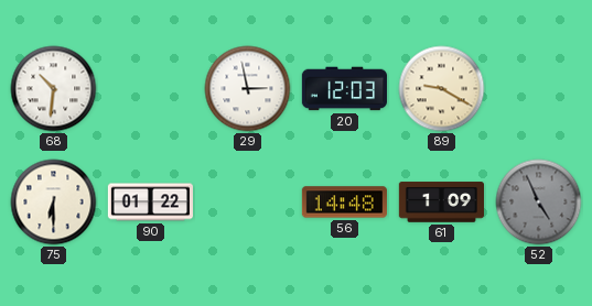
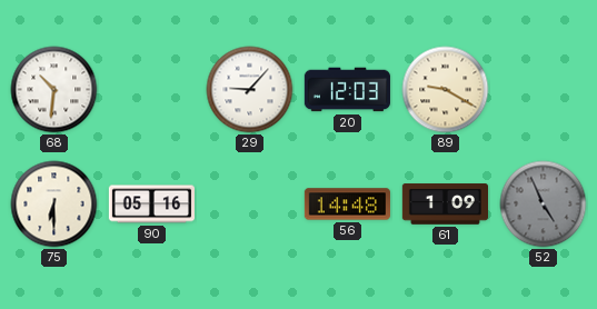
29: 2:58 -> 9:07 (250, 90)
90: 01:22 -> 05:16 (151, 205)
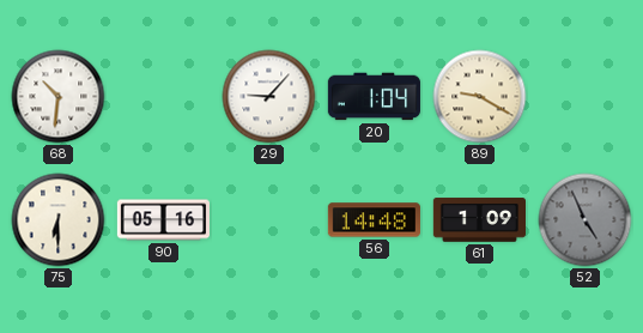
20: 12:03 -> 1:04 (374, 97)
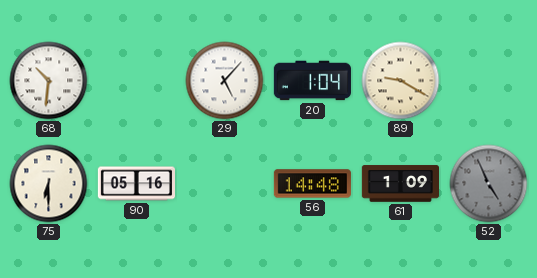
29: 9:07 -> 5:07 (225, 81)
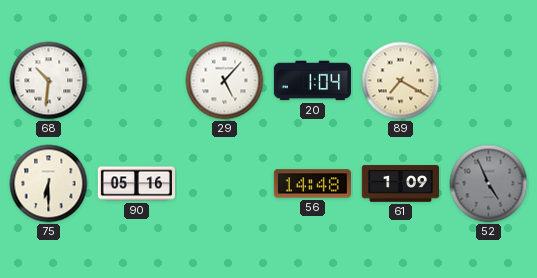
89: 9:20 -> 7:20 (401, 81)
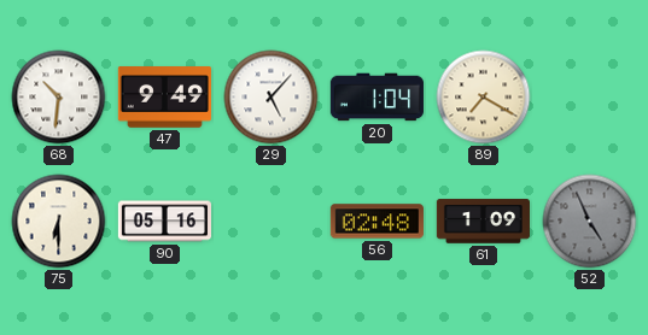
47: none -> 9:49 (164, 98)
56: 14:48 -> 02:48 (376, 222)
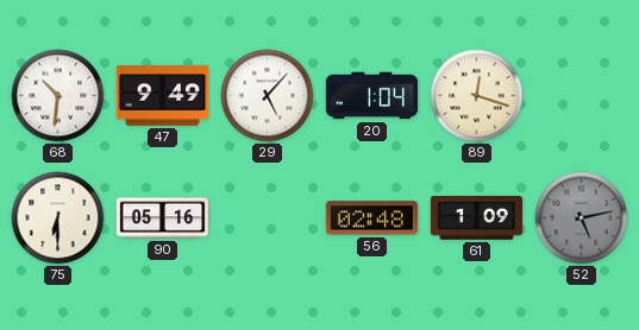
89: 7:20 -> 12:18 (477, 96)
52: 4:56 -> 5:13 (582, 218)
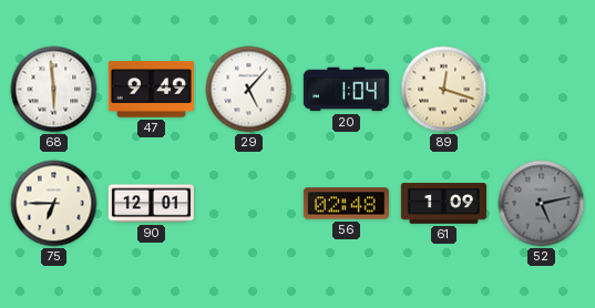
68: 10:31 -> 5:59 (54, 90)
75: 6:30 -> 6:45 (54, 204)
90: 05:16 -> 12:01 (151, 204)
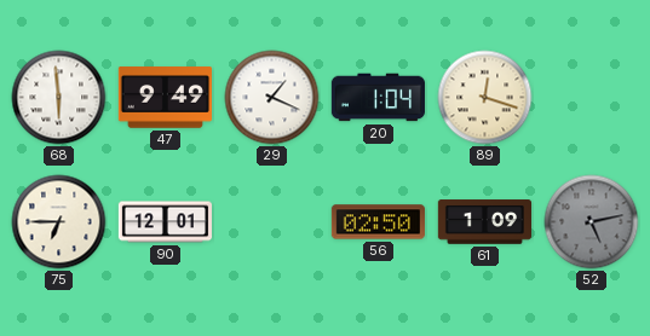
29: 5:07 -> 1:19 (272, 98)
56: 02:48 -> 02:50 (378, 222)
